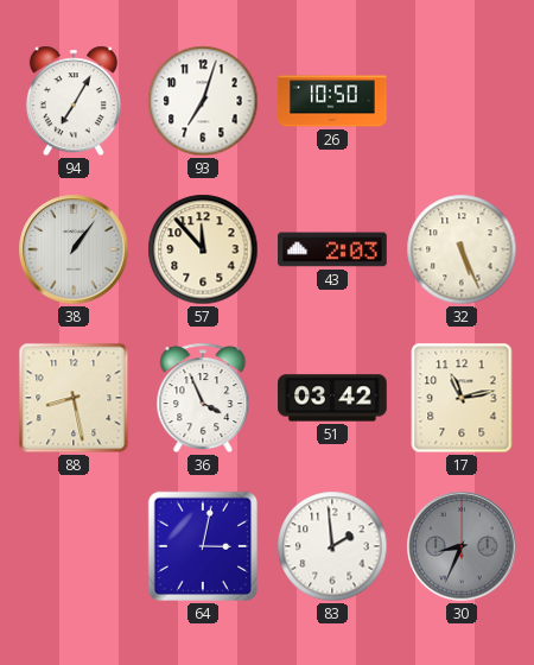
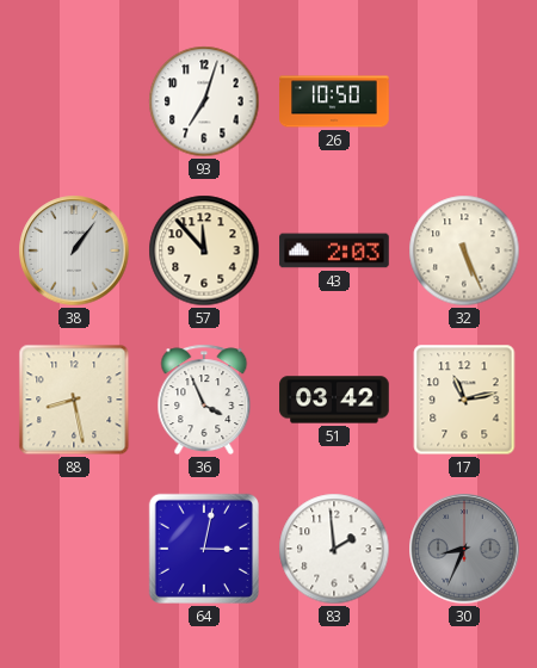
94: 7:05 -> none (74, 101)
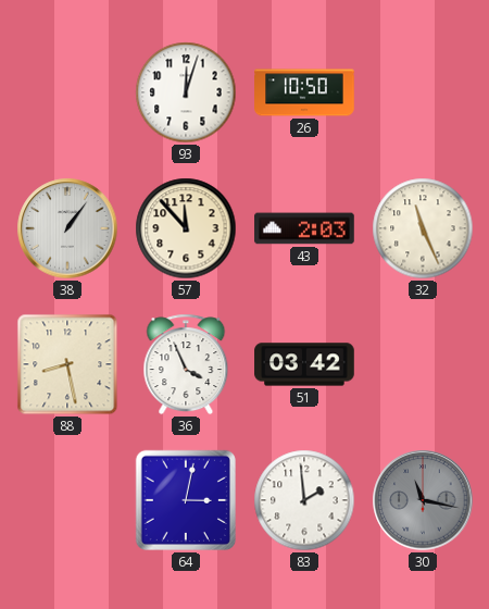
93: 7:03 -> 12:03 (186, 92)
32: 5:26 -> 11:26 (423, 228)
17: 11:13 -> none (464, 400)
30: 8:34 -> 11:17 (423, 500)
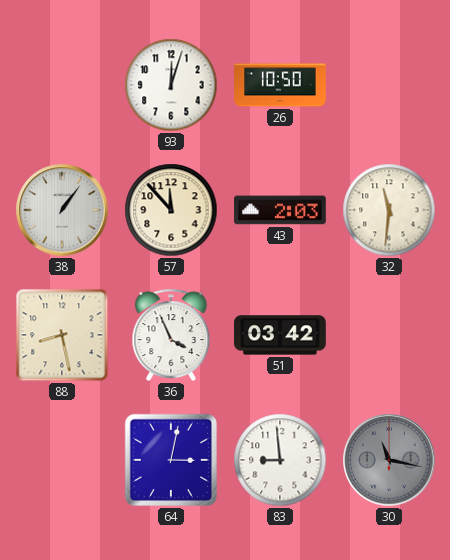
32: 11:26 -> 11:31 (389, 210)
83: 1:59 -> 8:59 (280, 460)
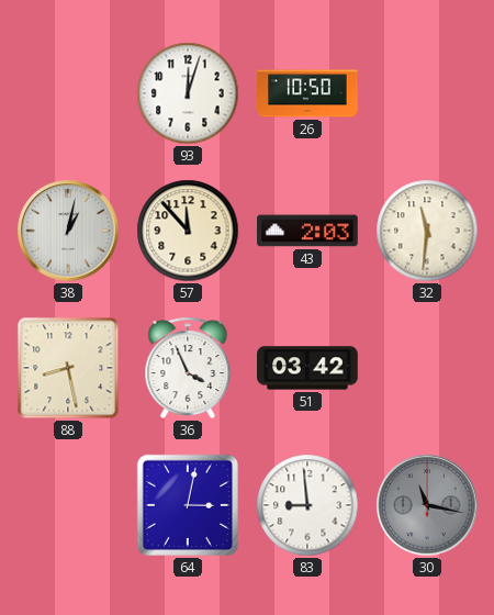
38: 1:06 -> 1:02 (68, 231)
